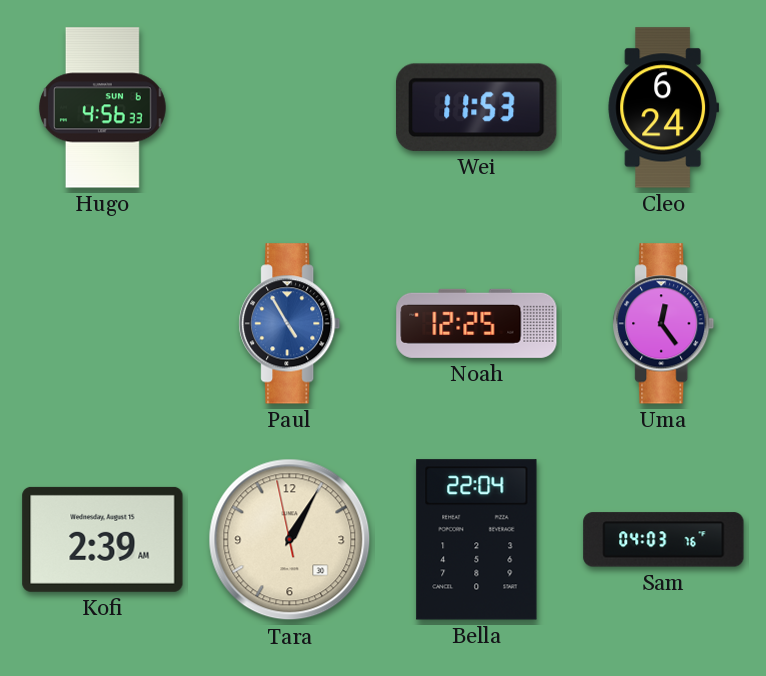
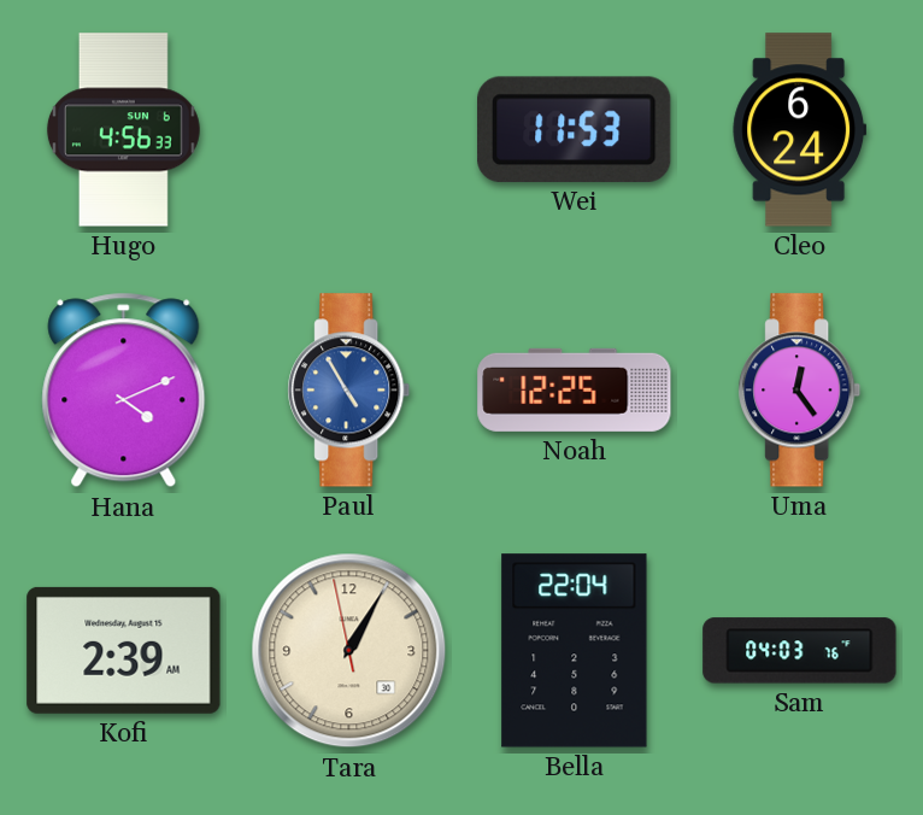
Hana: none -> 4:11 (124, 391)
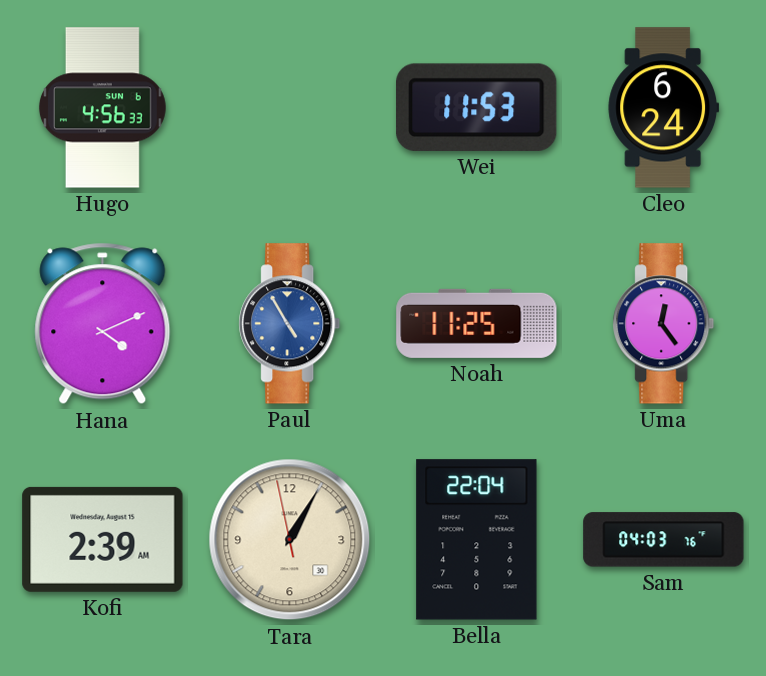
Noah: 12:25 -> 11:25 (477, 323)
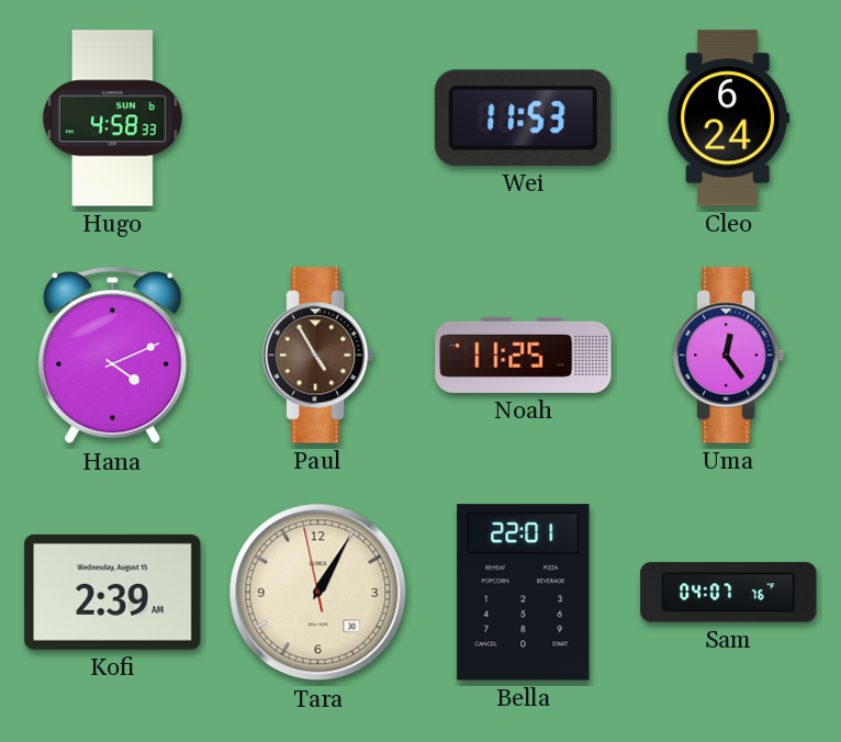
Hugo: 4:56 -> 4:58 (112, 119)
Paul dial: blue -> brown (318, 356)
Bella: 22:04 -> 22:01 (524, 593)
Sam: 04:03 -> 04:07 (729, 593)
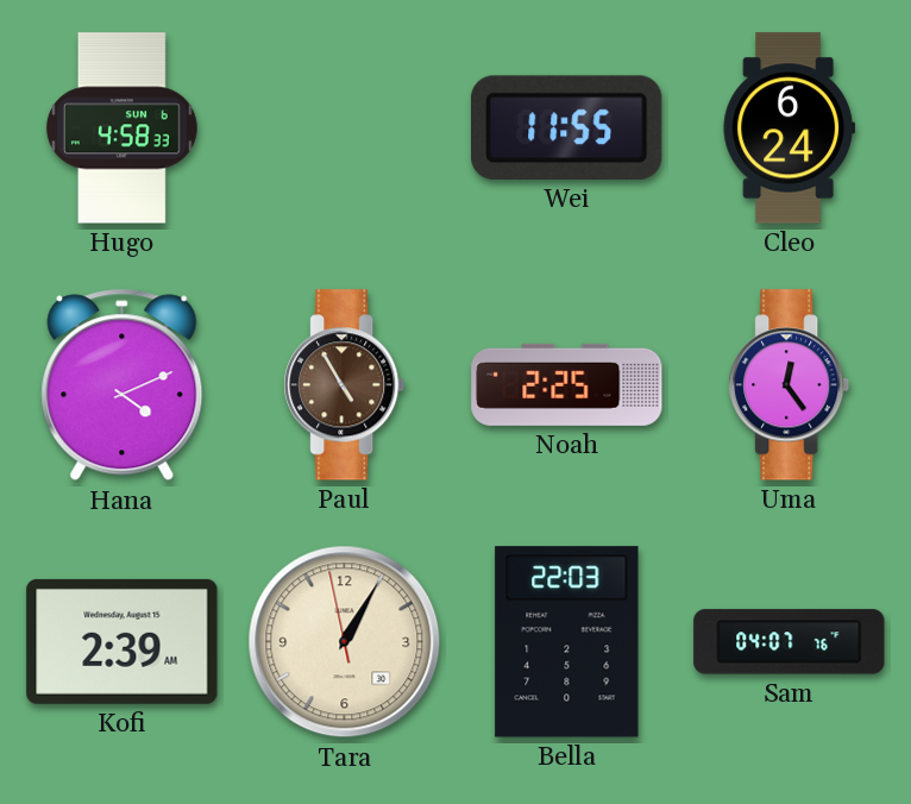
Wei: 11:53 -> 11:55 (567, 127)
Noah: 11:25 -> 2:25 (567, 384)
Bella: 22:01 -> 22:03 (567, 642)
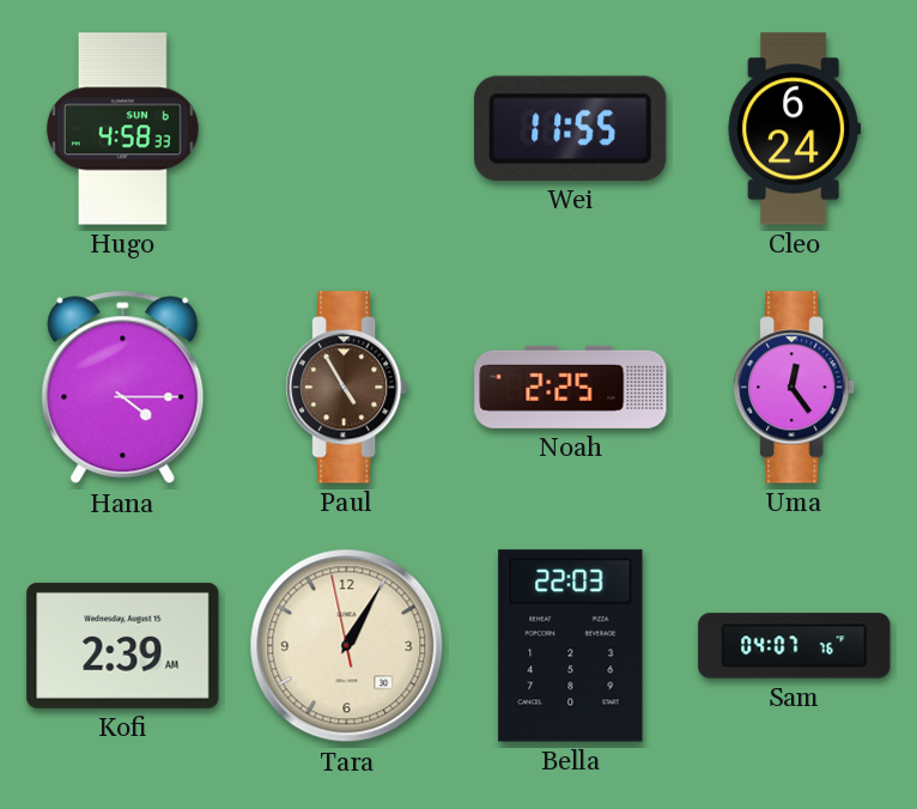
Hana: 4:11 -> 4:15 (123, 388)
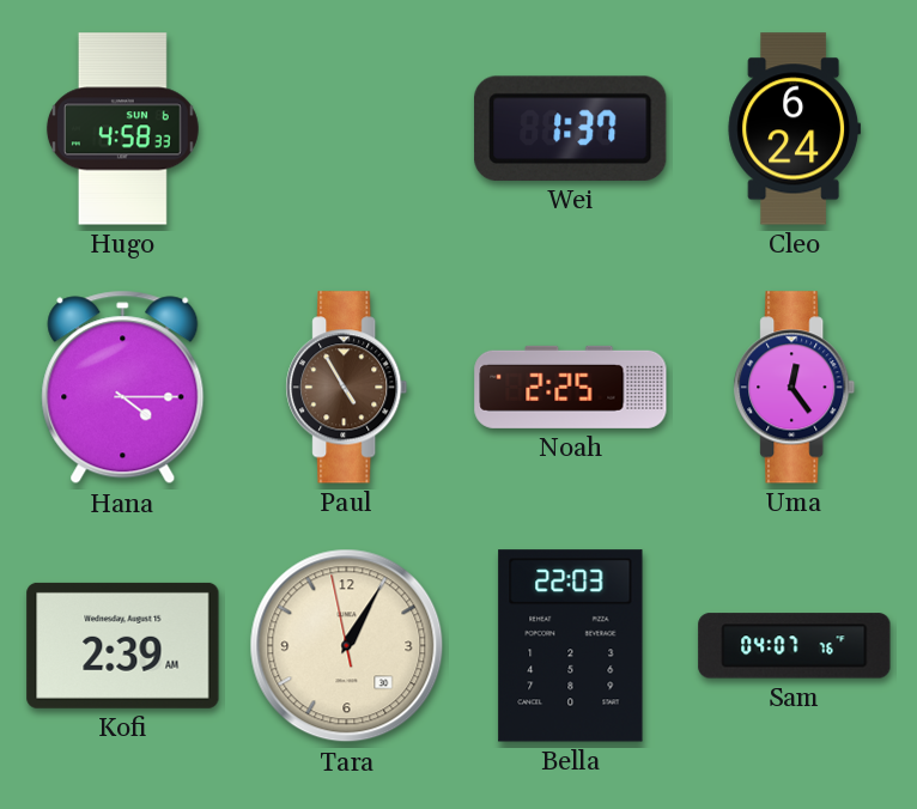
Wei: 11:55 -> 1:37 (571, 128)
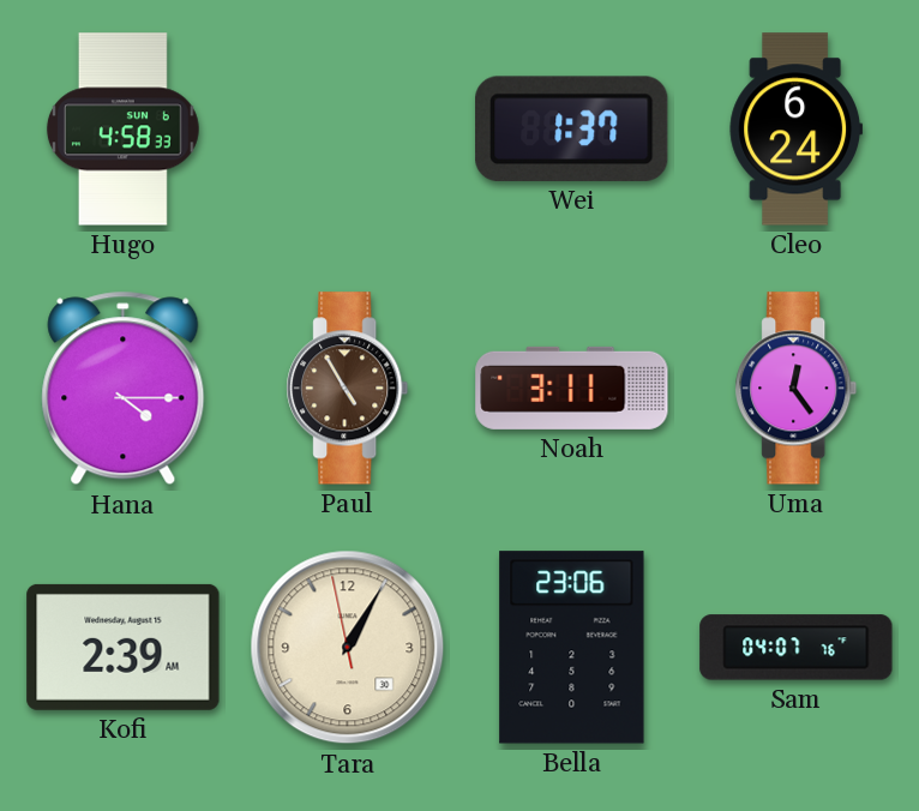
Noah: 2:25 -> 3:11 (572, 388)
Bella: 22:03 -> 23:06 (572, 648)
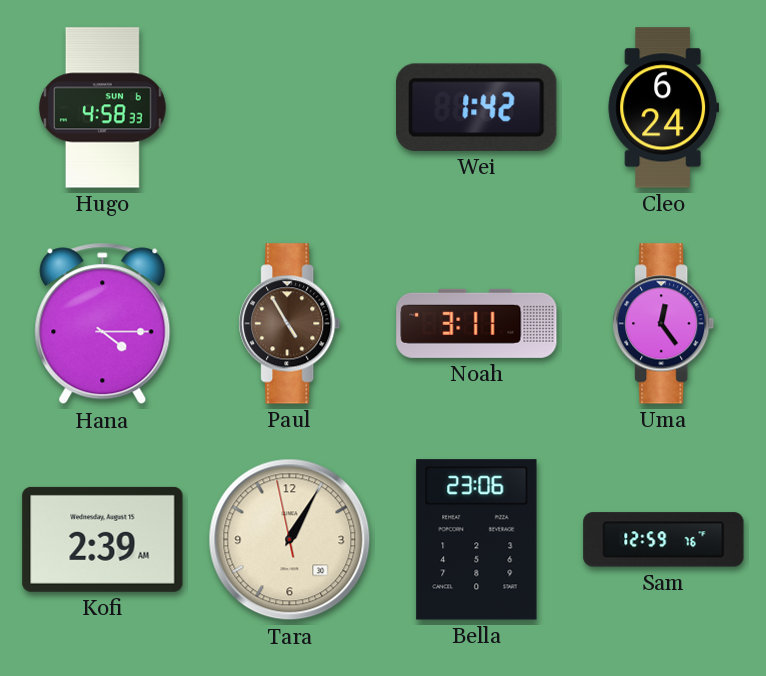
Wei: 1:37 -> 1:42 (477, 107)
Sam: 04:07 -> 12:59 (664, 540)
